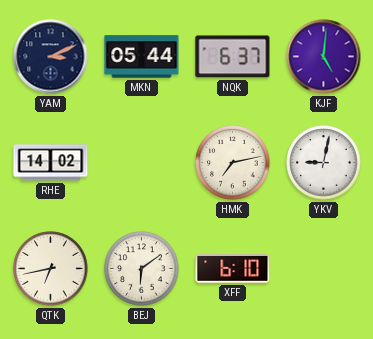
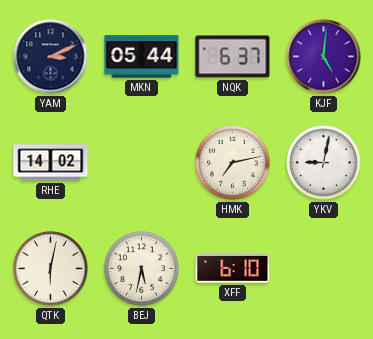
QTK: 6:43 -> 6:02 (51, 269)
BEJ: 6:09 -> 5:32 (142, 269)
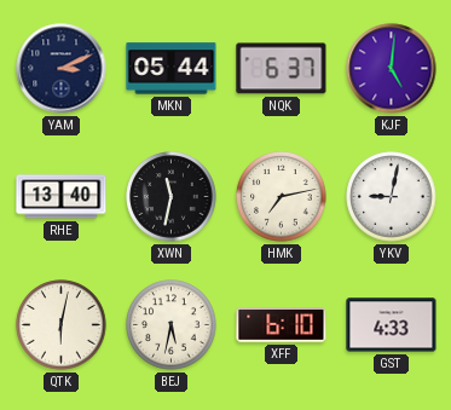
RHE: 14:02 -> 13:40 (62, 197)
XWN: none -> 11:32 (172, 197)
GST: none -> 4:33 (392, 325)
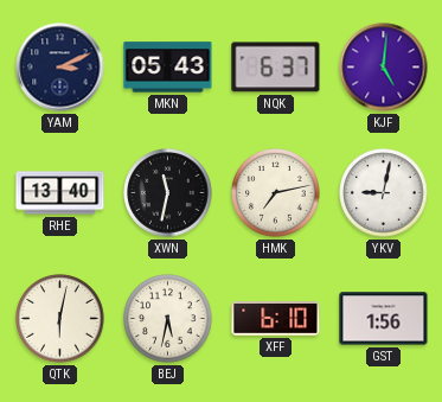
MKN: 05:44 -> 05:43 (168, 68)
GST: 4:33 -> 1:56 (384, 319)
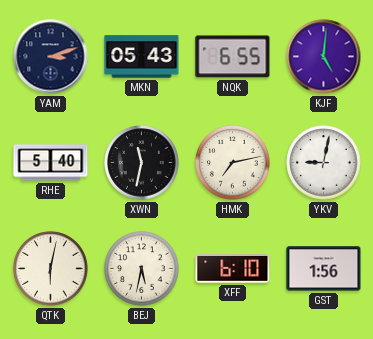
YAM: 3:11 -> 3:12 (51, 57)
NQK: 6:37 -> 6:55 (233, 57)
RHE: 13:40 -> 5:40 (51, 163)
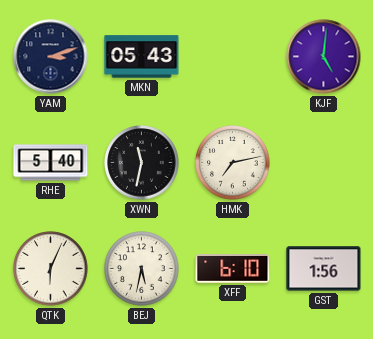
NQK: 6:55 -> none (233, 57)
YKV: 9:02 -> none (324, 163)
QTK: 6:02 -> 6:04 (51, 269)
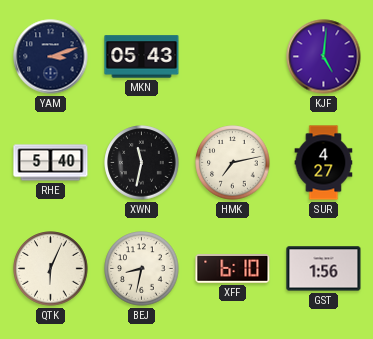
SUR: none -> 4:27 (324, 163)
BEJ: 5:32 -> 8:32 (142, 269)
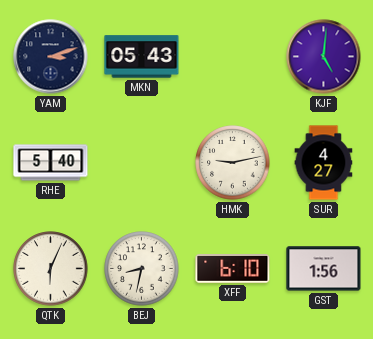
XWN: 11:32 -> none (142, 163)
HMK: 7:13 -> 9:13 (233, 163)
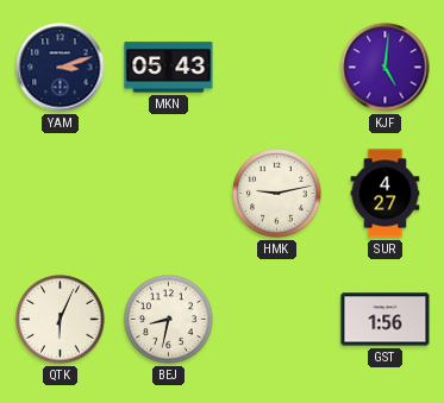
RHE: 5:40 -> none (51, 163)
XFF: 6:10 -> none (233, 269)
